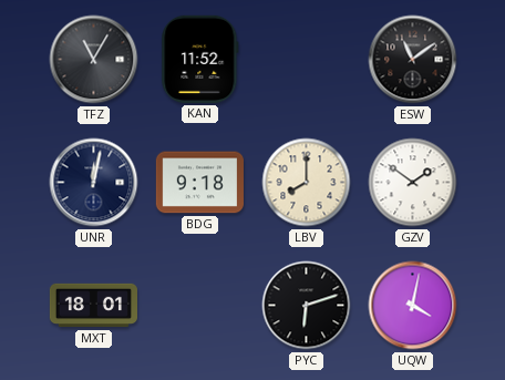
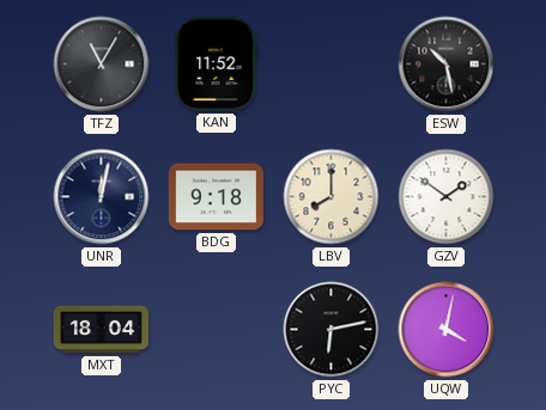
ESW: 11:09 -> 10:28 (447, 65)
MXT: 18:01 -> 18:04 (101, 330)
PYC: 6:12 -> 6:13 (332, 330)
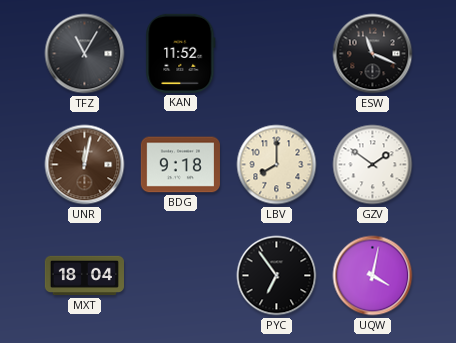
ESW: 10:28 -> 11:19 (373, 54)
UNR dial: navy -> brown (85, 165)
PYC: 6:13 -> 6:54 (277, 276)
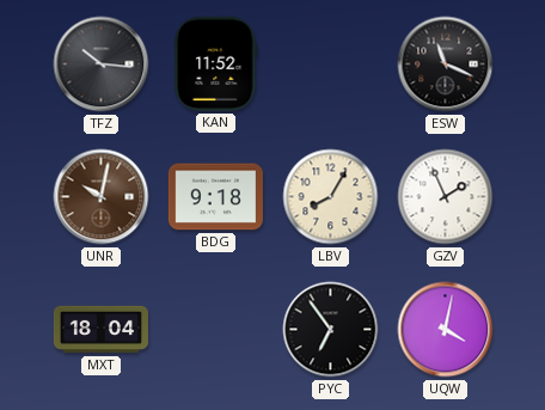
TFZ: 11:05 -> 10:16 (102, 65)
UNR: 12:02 -> 10:02 (102, 197)
LBV: 8:00 -> 8:05 (331, 197)
GZV: 1:51 -> 1:56 (446, 197)
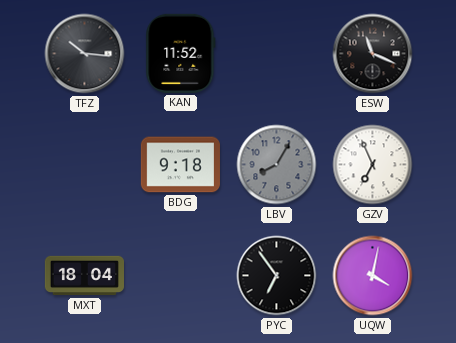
UNR: 10:02 -> none (102, 197)
LBV dial: cream -> grey (277, 165)
GZV: 1:56 -> 6:56 (373, 165)
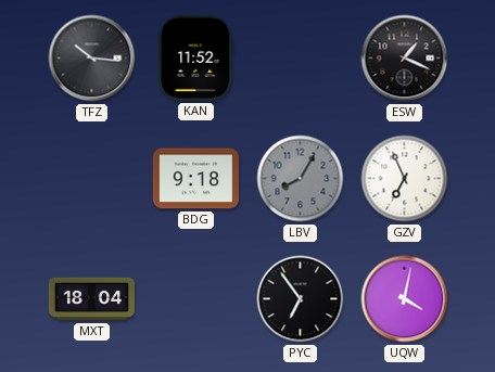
ESW: 11:19 -> 1:19 (405, 59)
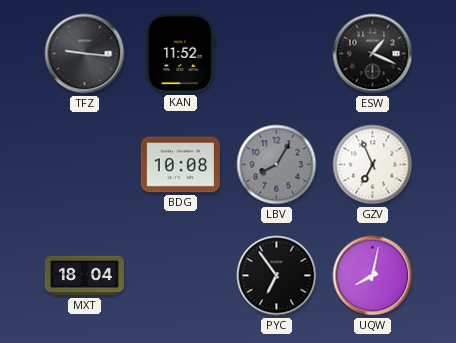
TFZ: 10:16 -> 9:16 (85, 54)
BDG: 9:18 -> 10:08 (180, 165)
UQW: 4:02 -> 8:02 (373, 276)
